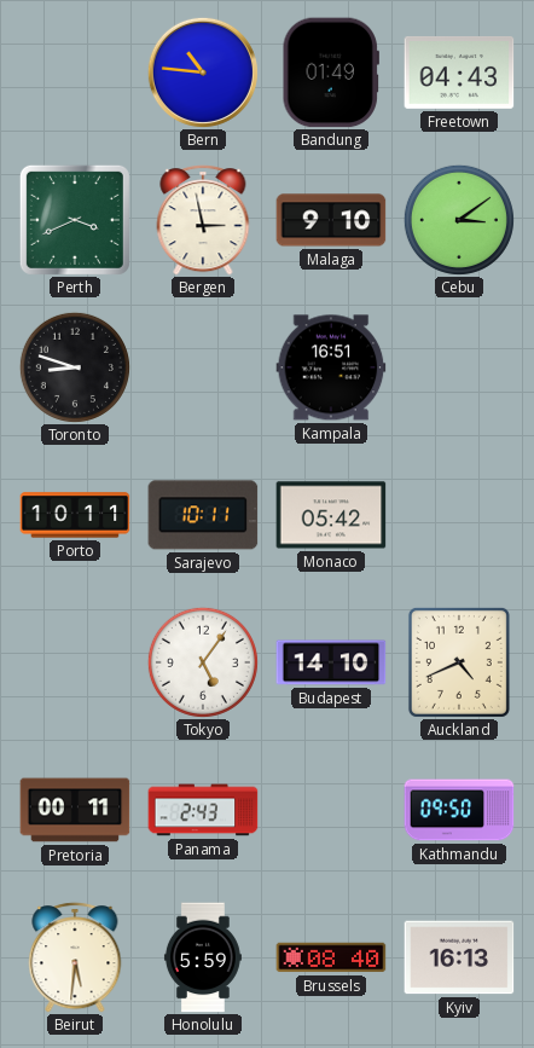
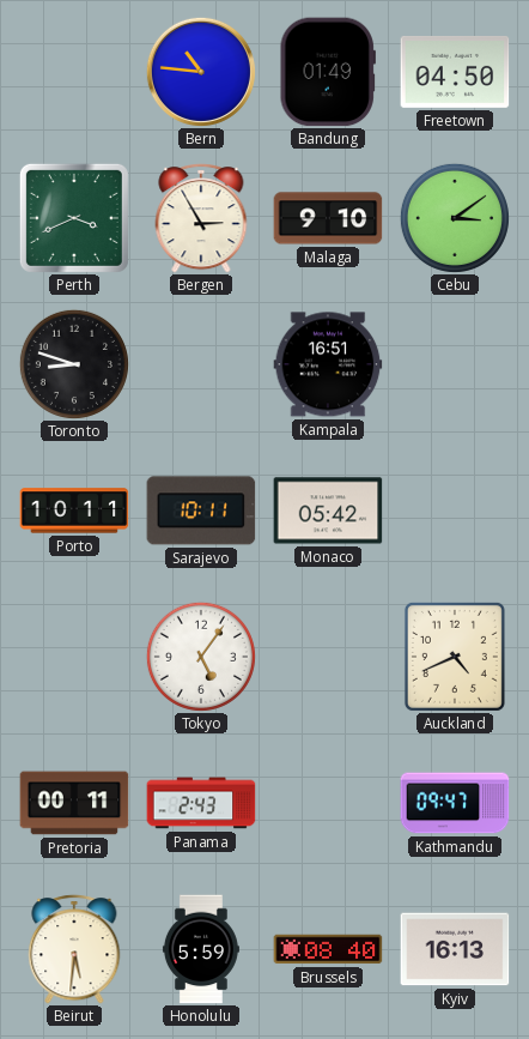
Freetown: 04:43 -> 04:50 (455, 72)
Bergen: 2:58 -> 2:55 (201, 218)
Budapest: 14:10 -> none (331, 662)
Kathmandu: 09:50 -> 09:47 (455, 803)
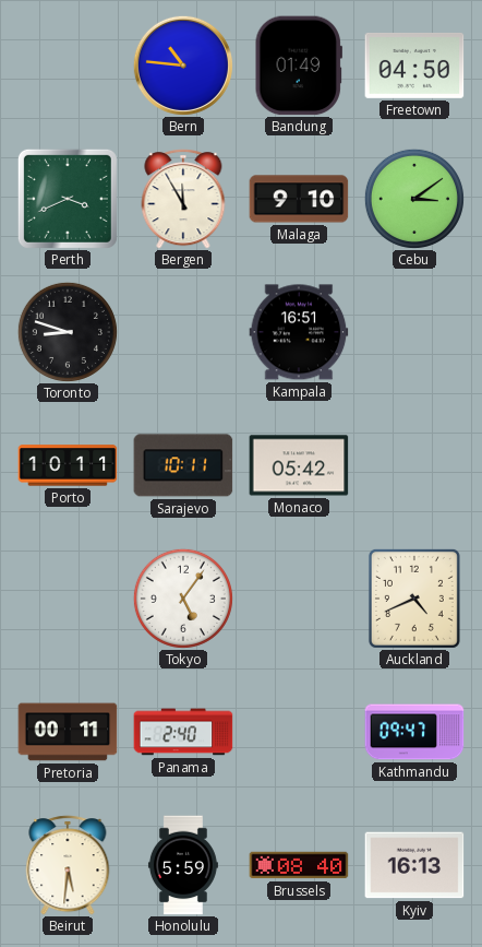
Bergen: 2:55 -> 11:55 (183, 199)
Panama: 2:43 -> 2:40 (183, 732)
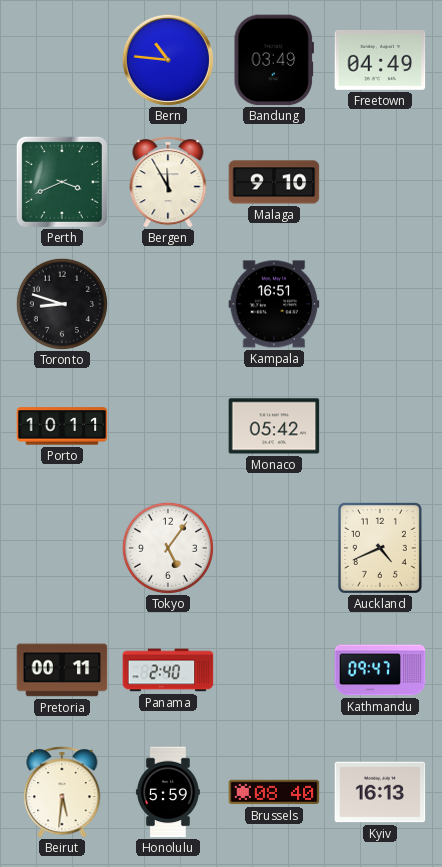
Bandung: 01:49 -> 03:49 (274, 60)
Freetown: 04:50 -> 04:49 (380, 60)
Cebu: 3:09 -> none (414, 199)
Sarajevo: 10:11 -> none (183, 465)
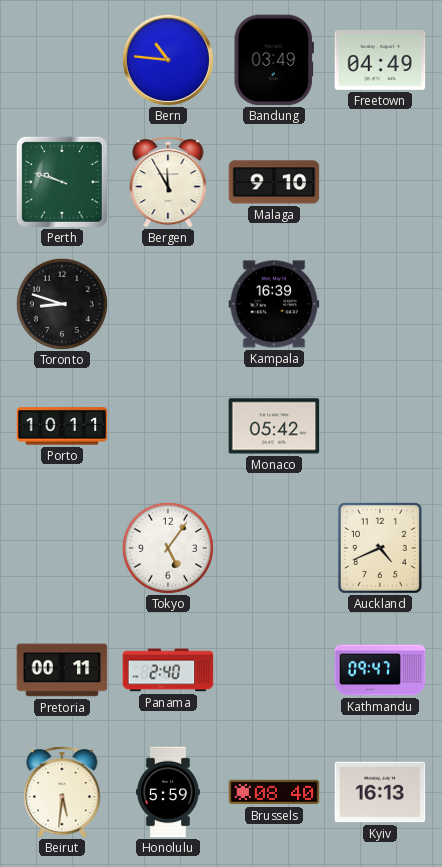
Perth: 3:41 -> 9:48 (62, 182)
Kampala: 16:51 -> 16:39 (274, 304)
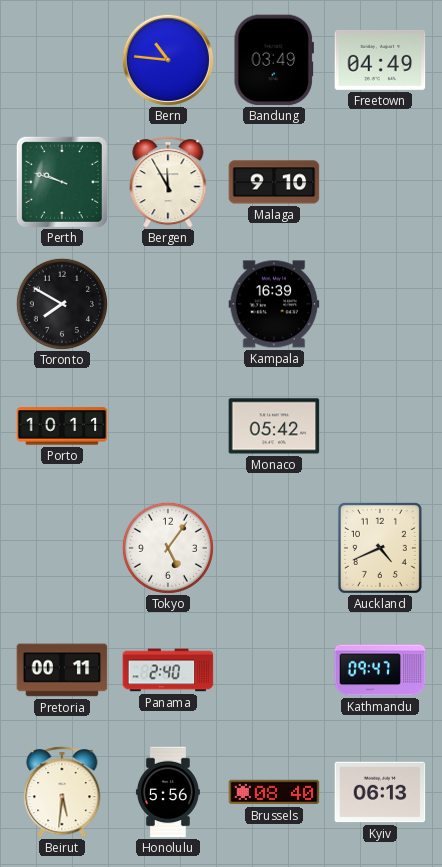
Toronto: 8:48 -> 7:50 (62, 304)
Honolulu: 5:59 -> 5:56 (168, 792)
Kyiv: 16:13 -> 06:13 (380, 792)
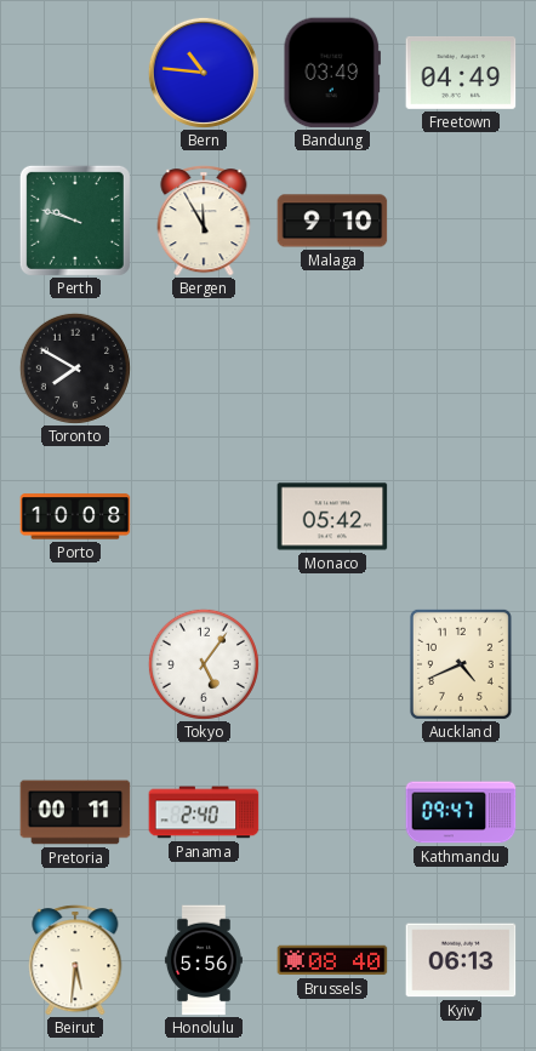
Kampala: 16:39 -> none (274, 304)
Porto: 10:11 -> 10:08 (75, 516)
